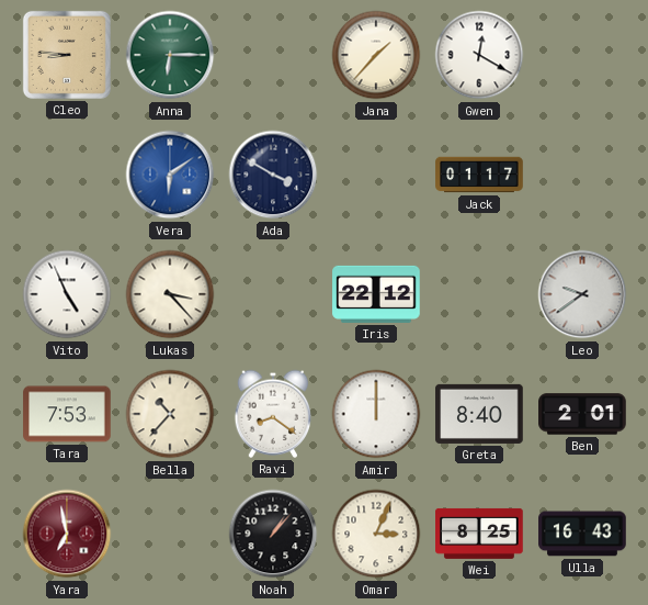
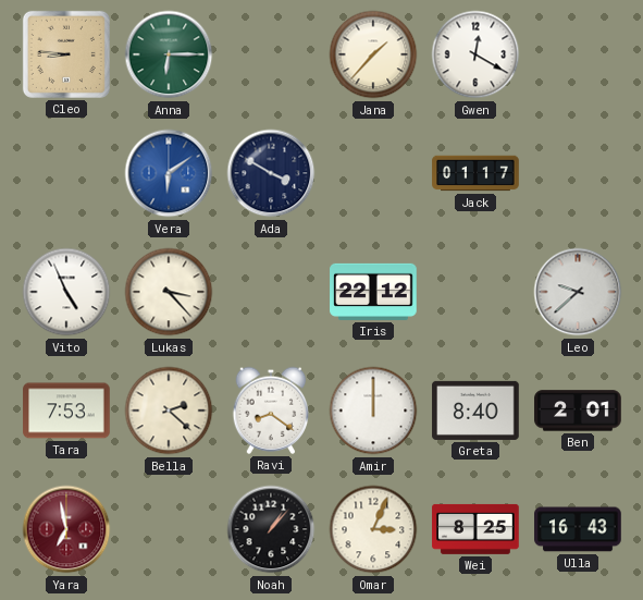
Leo: 9:39 -> 9:38 (578, 292)
Bella: 10:37 -> 2:22 (169, 411)
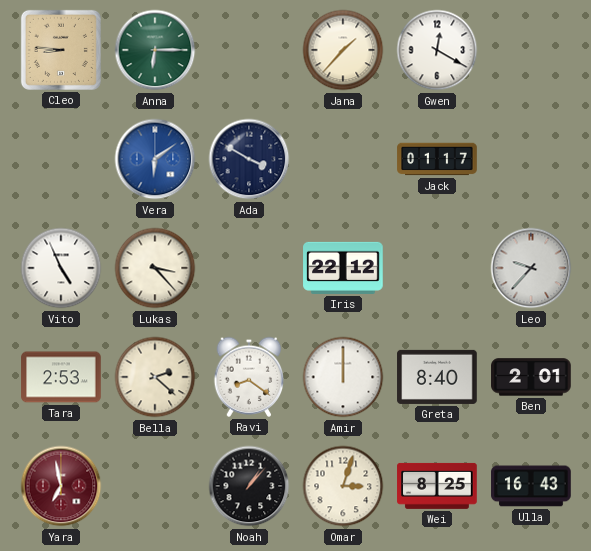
Leo: 9:38 -> 9:37 (531, 268)
Tara: 7:53 -> 2:53 (61, 377)
Omar: 3:04 -> 3:03 (343, 486)
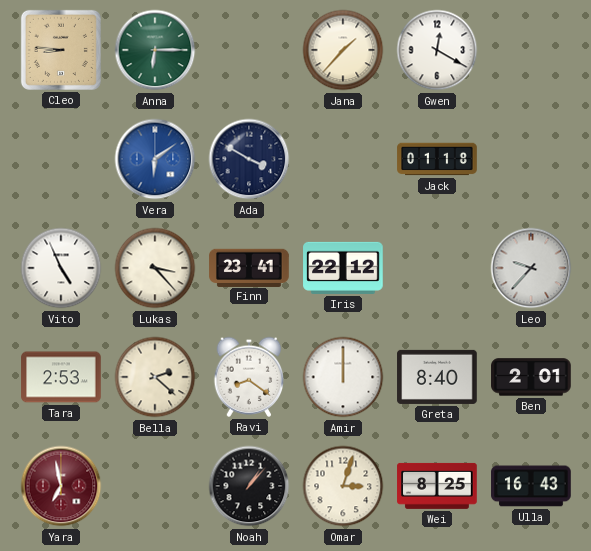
Jack: 01:17 -> 01:18 (437, 159)
Finn: none -> 23:41 (249, 267)
